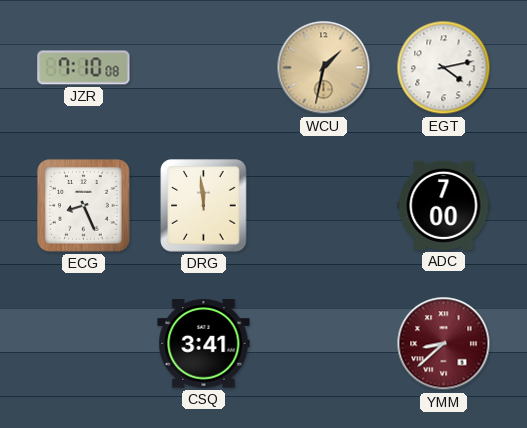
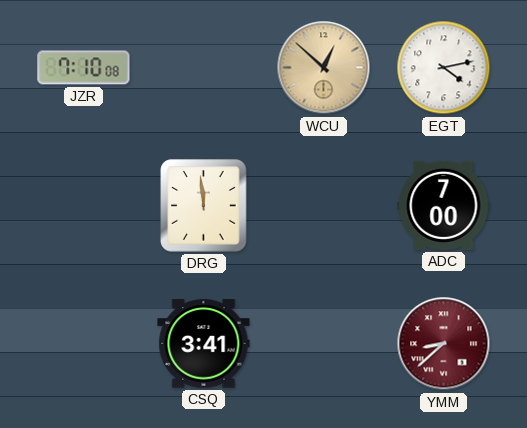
WCU: 1:32 -> 12:52 (324, 68)
ECG: 8:26 -> none (84, 206)
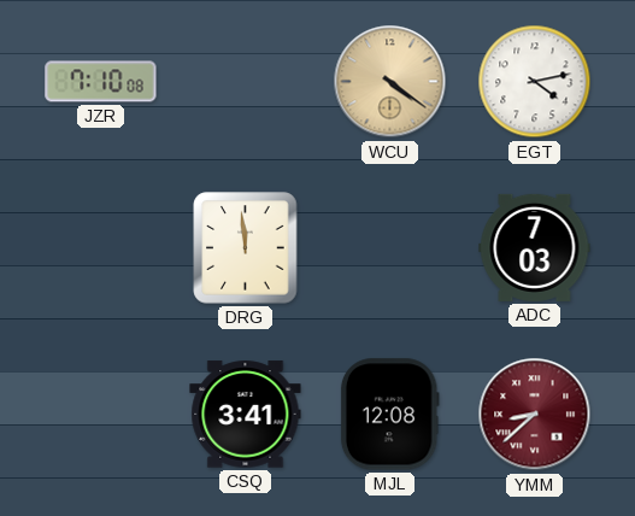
WCU: 12:52 -> 4:21 (390, 82)
ADC: 7:00 -> 7:03 (535, 247)
MJL: none -> 12:08 (389, 415)
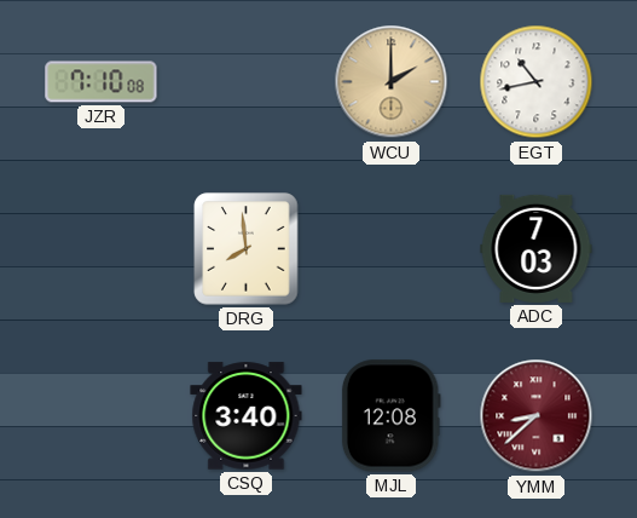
WCU: 4:21 -> 2:00 (392, 82)
EGT: 4:13 -> 10:43 (537, 82)
DRG: 11:59 -> 7:59 (247, 249)
CSQ: 3:41 -> 3:40 (247, 416)
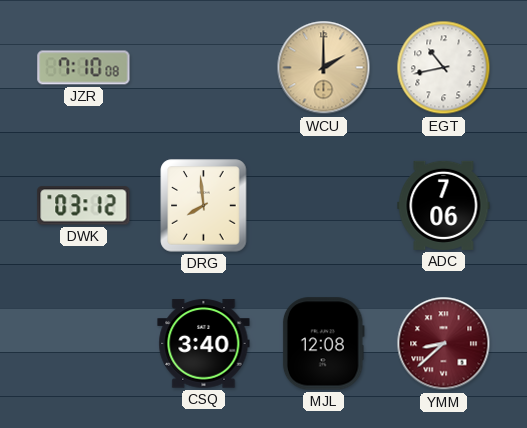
DWK: none -> 03:12 (84, 206)
ADC: 7:03 -> 7:06 (444, 205)
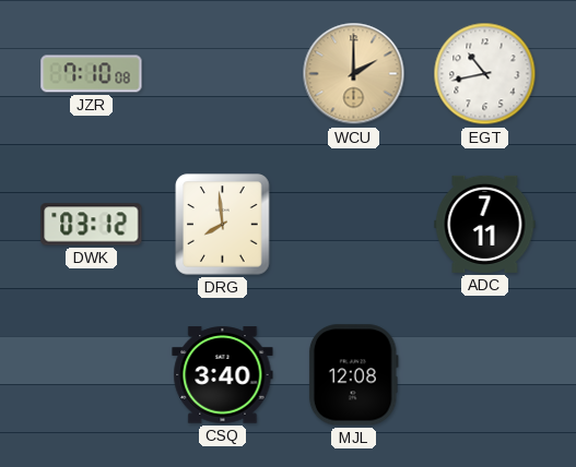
ADC: 7:06 -> 7:11 (485, 224)
YMM: 8:38 -> none (444, 344)
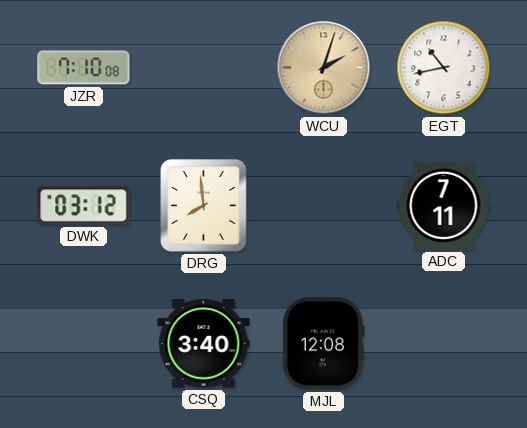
WCU: 2:00 -> 2:03 (324, 68)
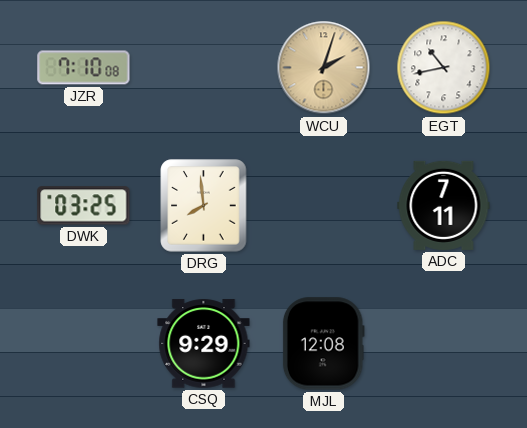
DWK: 03:12 -> 03:25 (84, 206)
CSQ: 3:40 -> 9:29 (204, 344)
